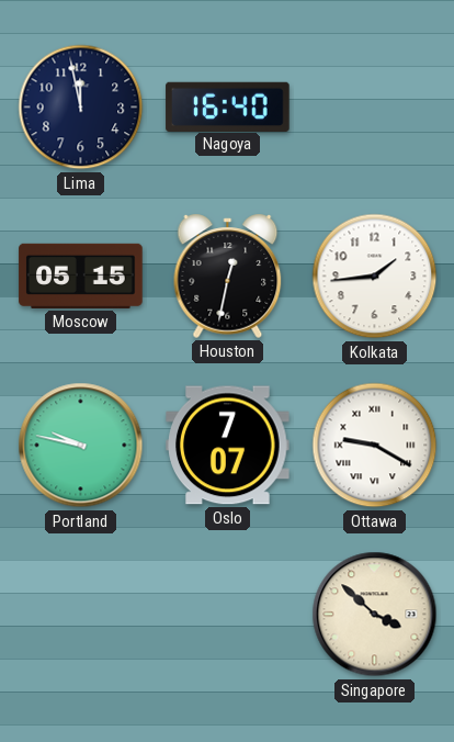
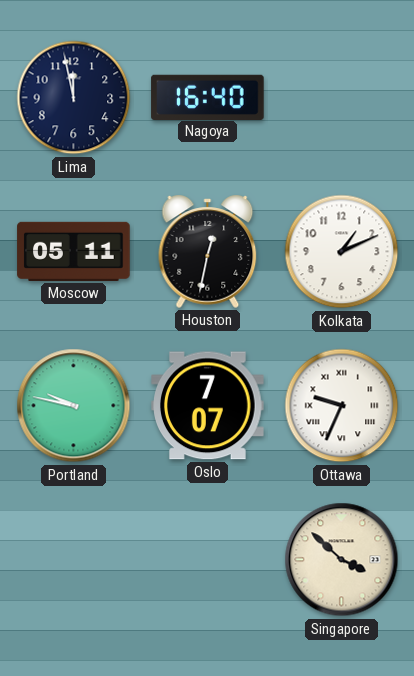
Moscow: 05:15 -> 05:11 (74, 251)
Kolkata: 1:44 -> 1:11 (342, 252)
Ottawa: 9:20 -> 9:34 (342, 406)
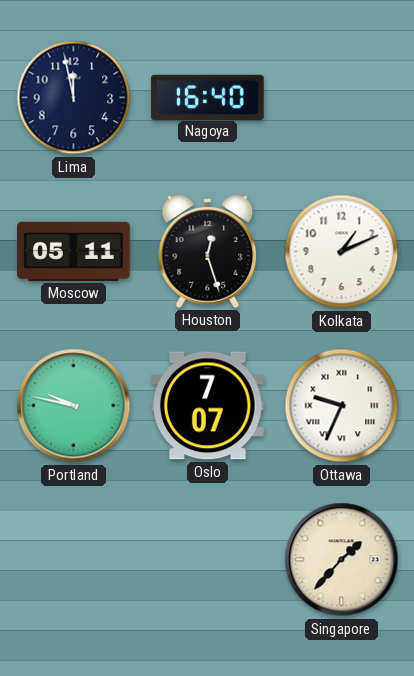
Houston: 12:32 -> 12:27 (208, 251)
Singapore: 3:52 -> 1:37 (342, 560)
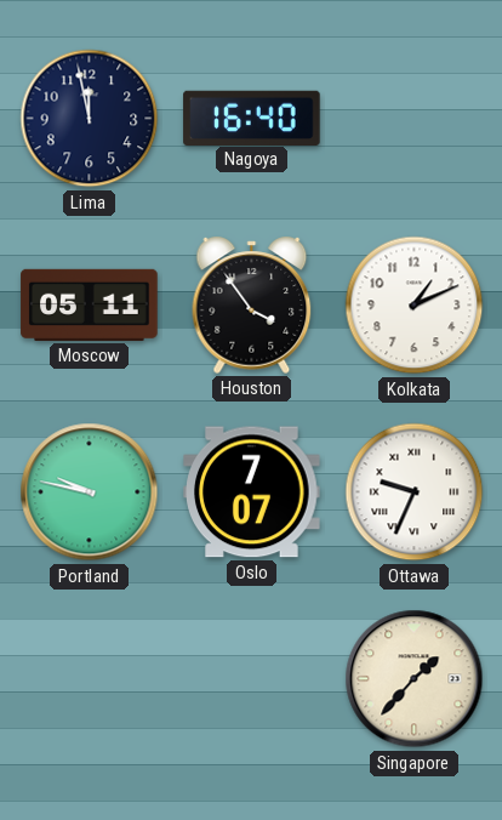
Houston: 12:27 -> 3:54 (252, 304)
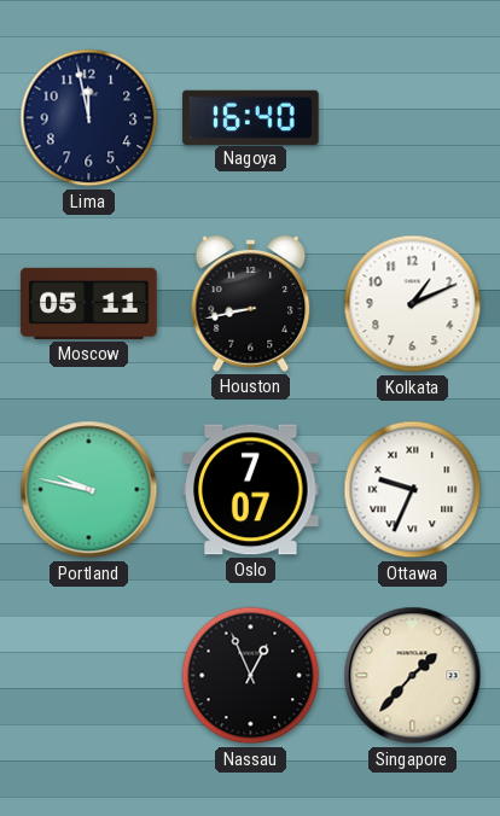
Houston: 3:54 -> 8:43 (251, 303)
Nassau: none -> 12:56 (251, 676)
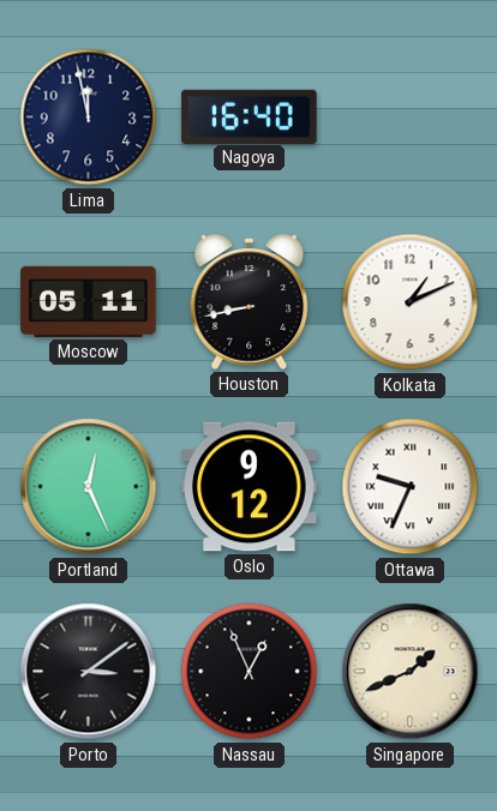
Portland: 9:47 -> 12:26 (89, 487)
Oslo: 7:07 -> 9:12 (250, 487)
Porto: none -> 3:09 (89, 672)
Singapore: 1:37 -> 1:41 (411, 672)
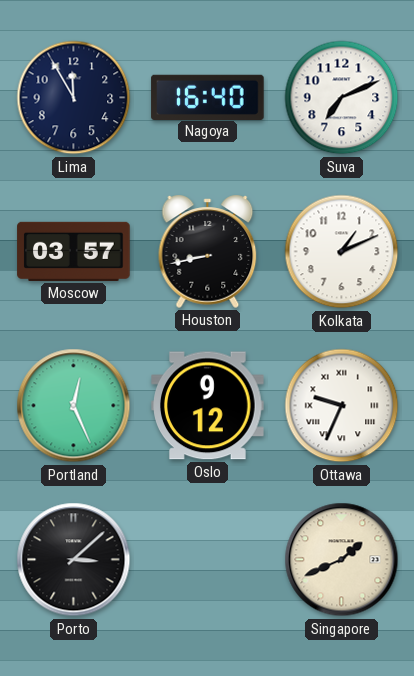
Lima: 11:58 -> 11:55 (74, 98)
Suva: none -> 7:11 (342, 98)
Moscow: 05:11 -> 03:57 (74, 251)
Porto: 3:09 -> 3:08 (74, 560)
Nassau: 12:56 -> none (250, 672)
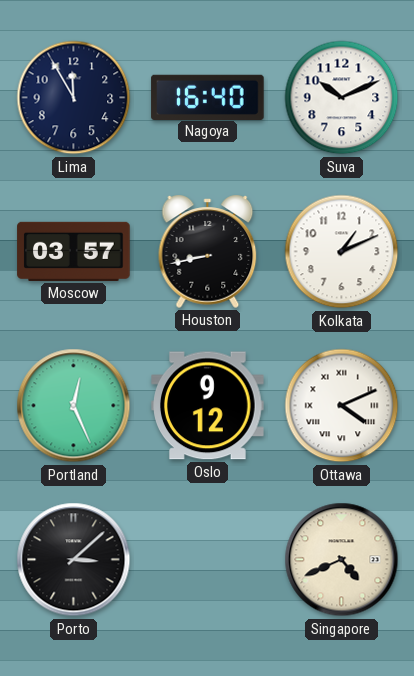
Suva: 7:11 -> 10:11 (342, 98)
Ottawa: 9:34 -> 4:11 (342, 406)
Singapore: 1:41 -> 4:41 (342, 560)
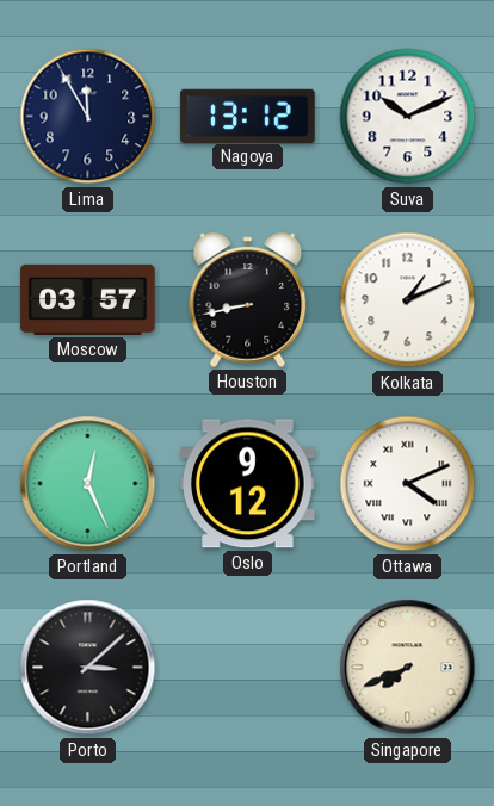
Nagoya: 16:40 -> 13:12 (248, 116)
Singapore: 4:41 -> 7:41 (408, 668)
